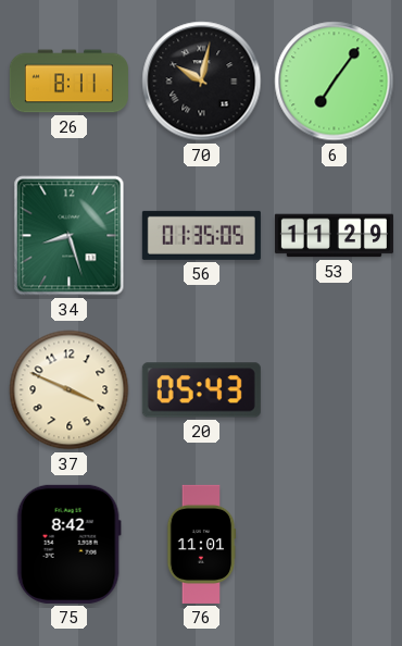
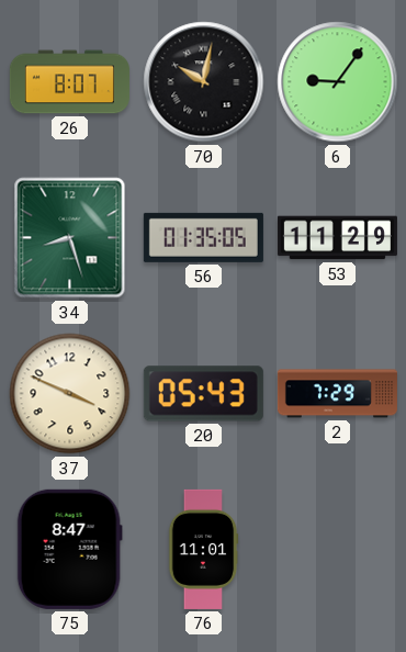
26: 8:11 -> 8:07 (69, 82)
6: 7:06 -> 9:06 (338, 82)
2: none -> 7:29 (337, 394)
75: 8:42 -> 8:47 (69, 549)
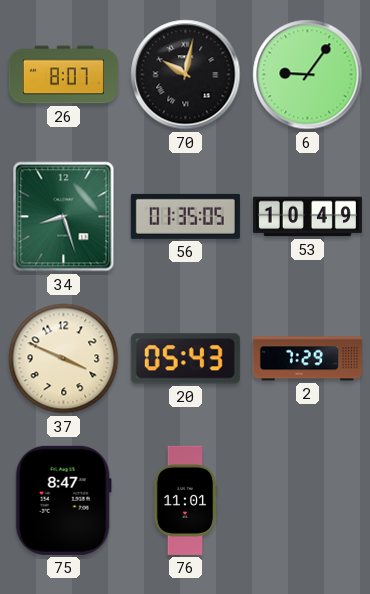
53: 11:29 -> 10:49 (307, 217)
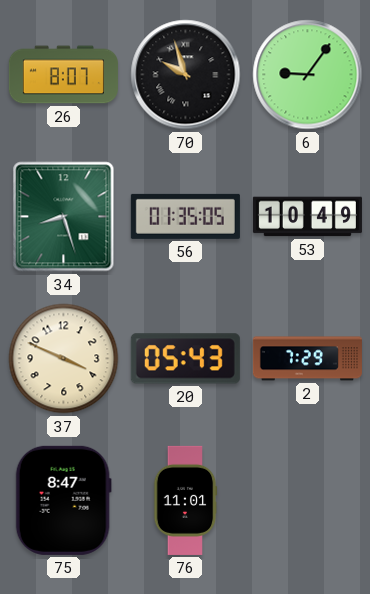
70: 10:02 -> 9:57 (186, 75)
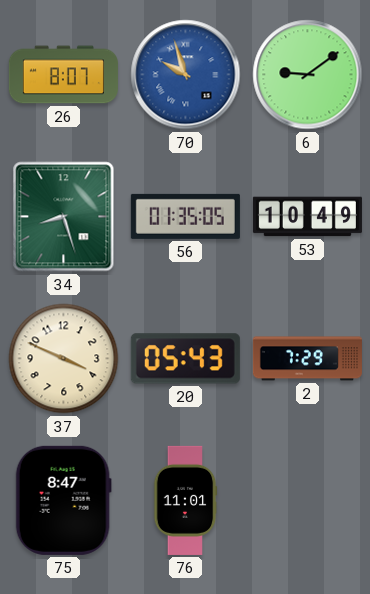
70 dial: black -> blue (186, 75)
6: 9:06 -> 9:09 (308, 75)
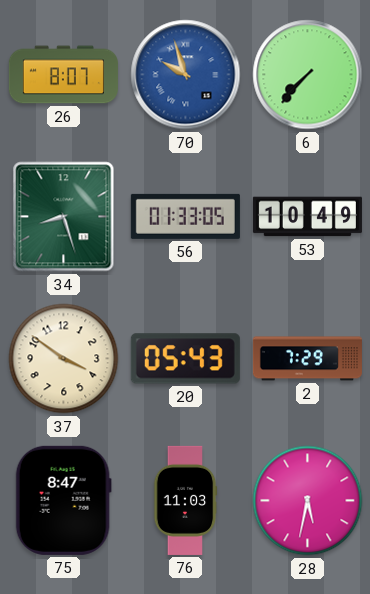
6: 9:09 -> 7:37 (308, 75)
56: 01:35 -> 01:33 (185, 216)
37: 3:49 -> 3:51 (64, 359)
76: 11:01 -> 11:03 (185, 500)
28: none -> 5:32 (308, 501)
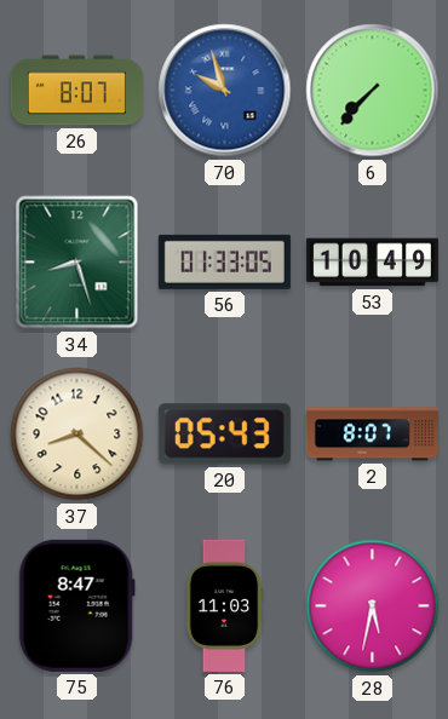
37: 3:51 -> 8:22 (77, 435)
2: 7:29 -> 8:07 (372, 435)
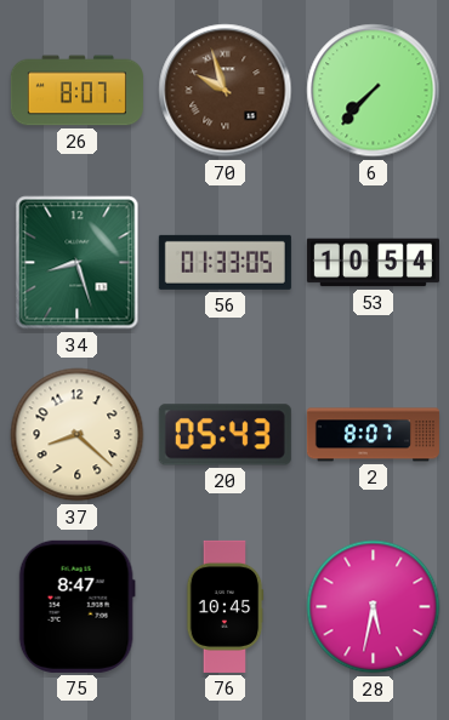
70 dial: blue -> brown (226, 91)
53: 10:49 -> 10:54 (373, 263)
76: 11:03 -> 10:45 (224, 606)
